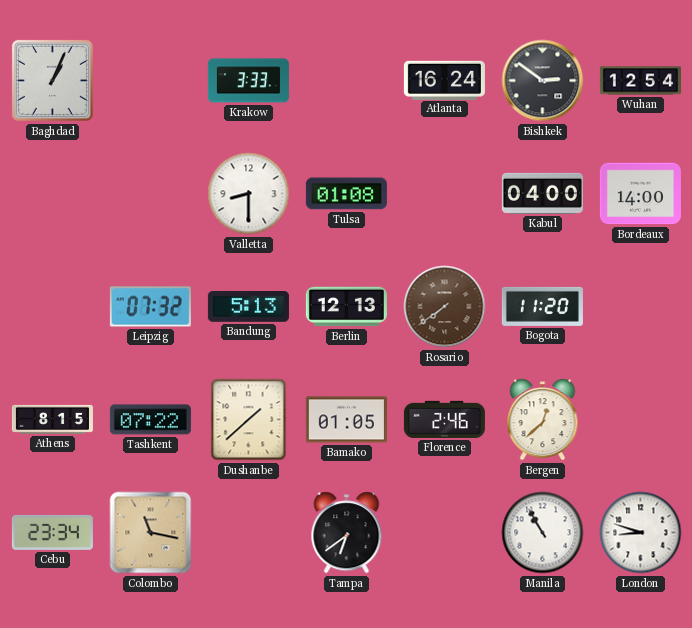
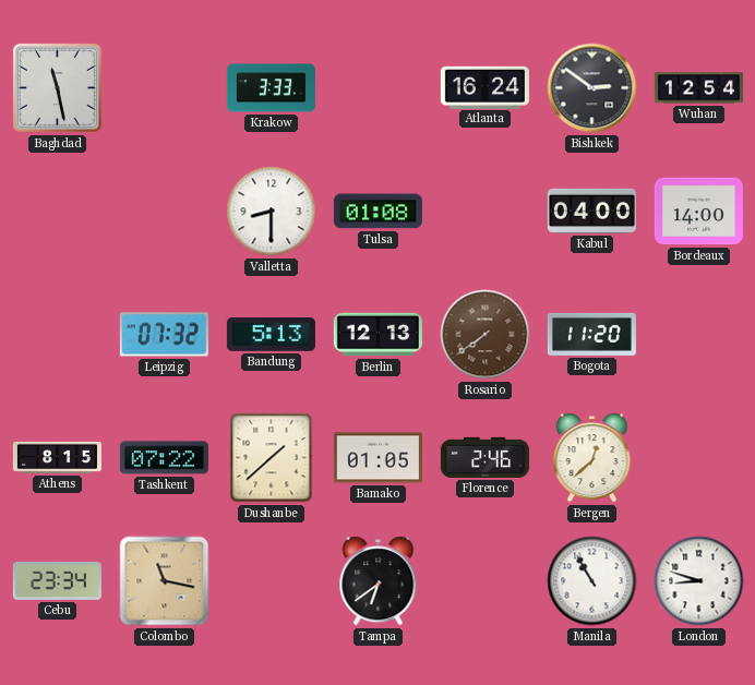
Baghdad: 1:04 -> 11:28 (57, 87)
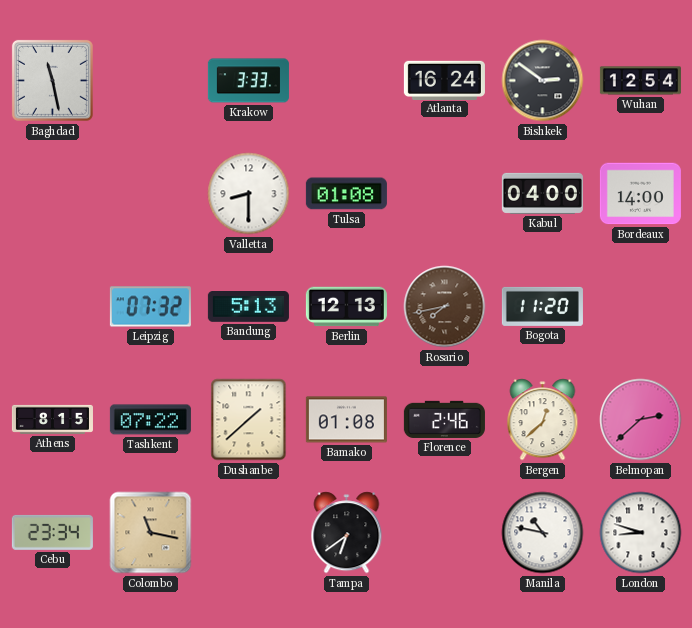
Rosario: 7:39 -> 7:43 (445, 307)
Bamako: 01:05 -> 01:08 (346, 420)
Belmopan: none -> 2:38 (641, 420)
Manila: 10:55 -> 10:47 (543, 533)
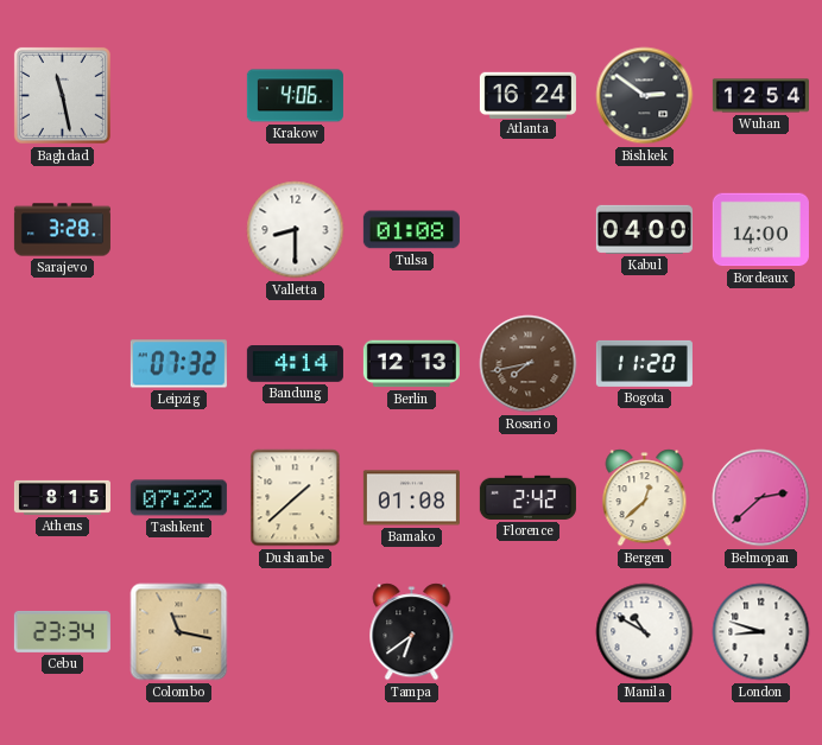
Krakow: 3:33 -> 4:06 (295, 96)
Sarajevo: none -> 3:28 (62, 230)
Bandung: 5:13 -> 4:14 (295, 364)
Florence: 2:46 -> 2:42 (527, 497)
Manila: 10:47 -> 10:50 (645, 632)
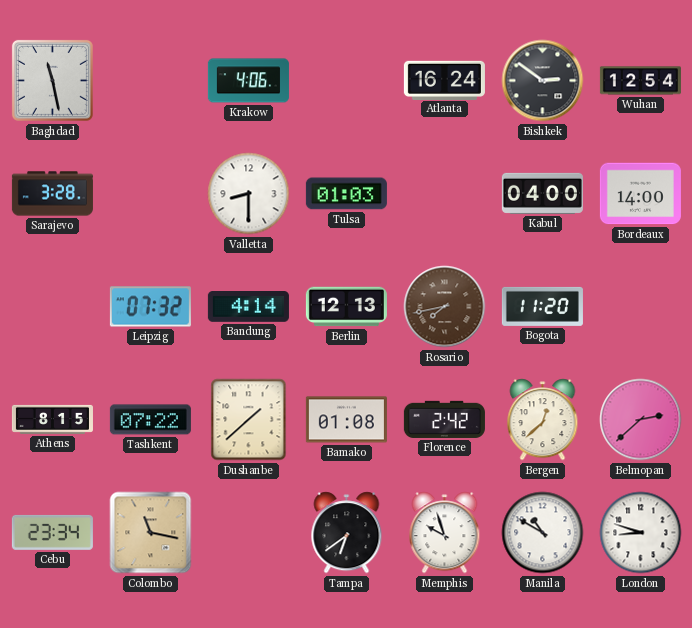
Tulsa: 01:08 -> 01:03 (346, 194)
Memphis: none -> 9:57 (445, 533)
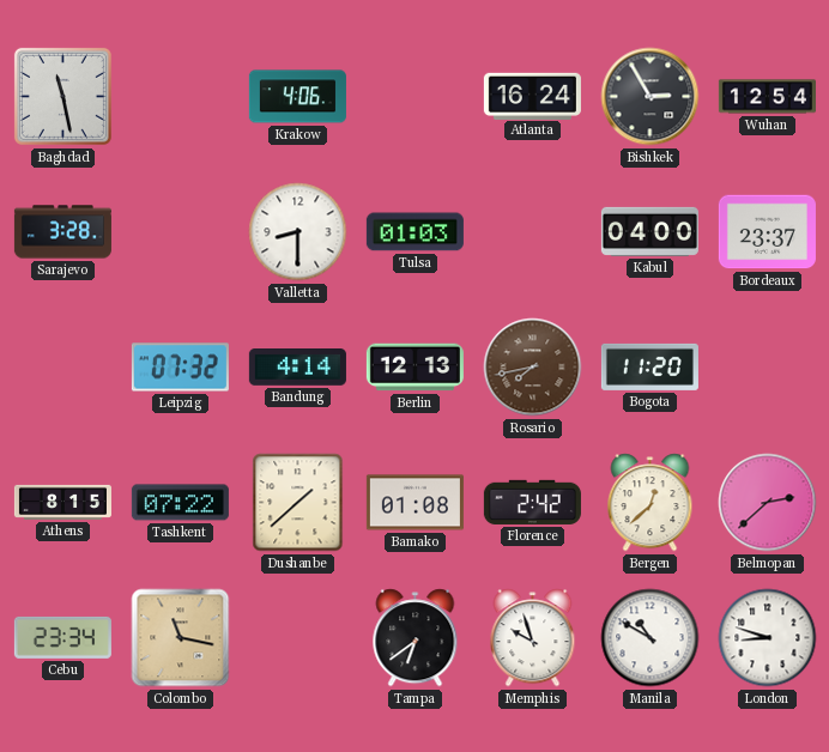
Bishkek: 2:51 -> 2:55 (651, 97)
Bordeaux: 14:00 -> 23:37 (767, 232)
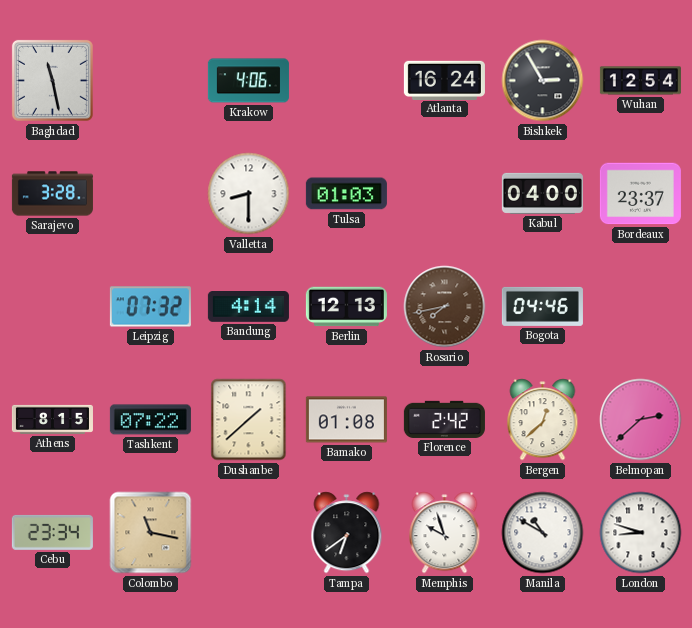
Bogota: 11:20 -> 04:46 (542, 306)
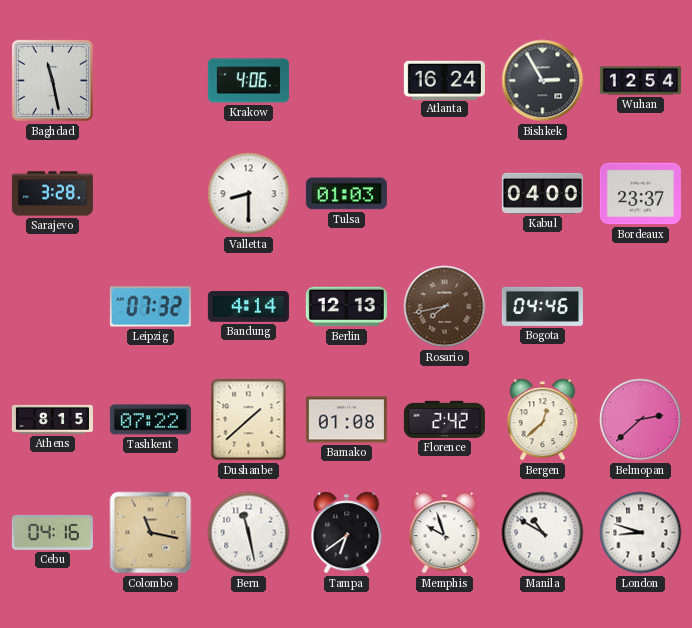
Cebu: 23:34 -> 04:16 (52, 532)
Bern: none -> 11:28 (249, 533)
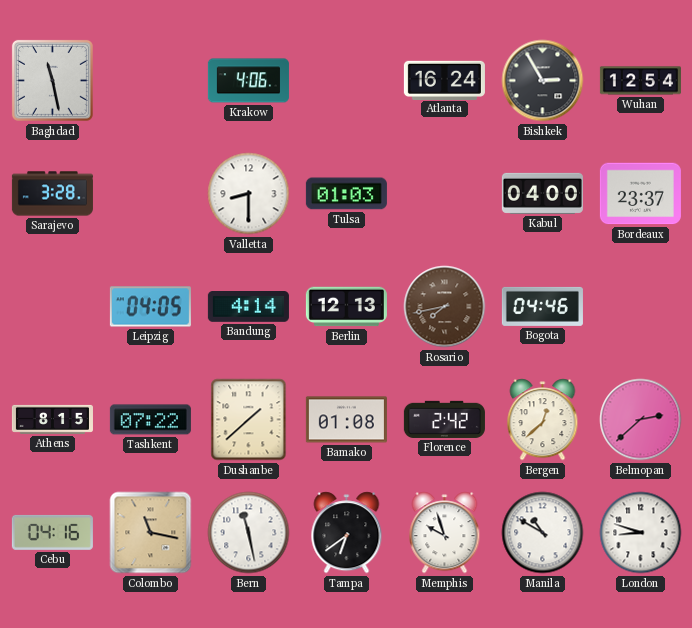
Leipzig: 07:32 -> 04:05 (150, 307)
